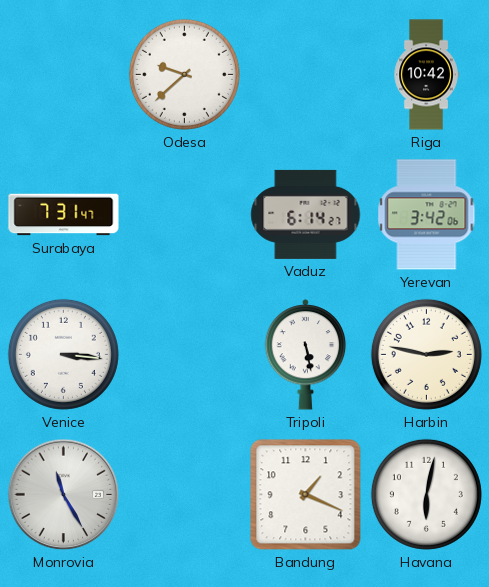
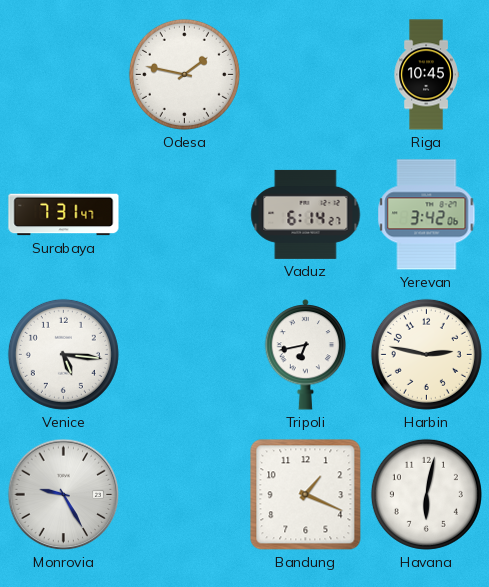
Odesa: 9:38 -> 1:47 (184, 74)
Riga: 10:42 -> 10:45 (426, 75)
Venice: 3:16 -> 5:16 (63, 354)
Tripoli: 5:28 -> 6:43 (306, 355)
Monrovia: 11:25 -> 9:25 (64, 495)
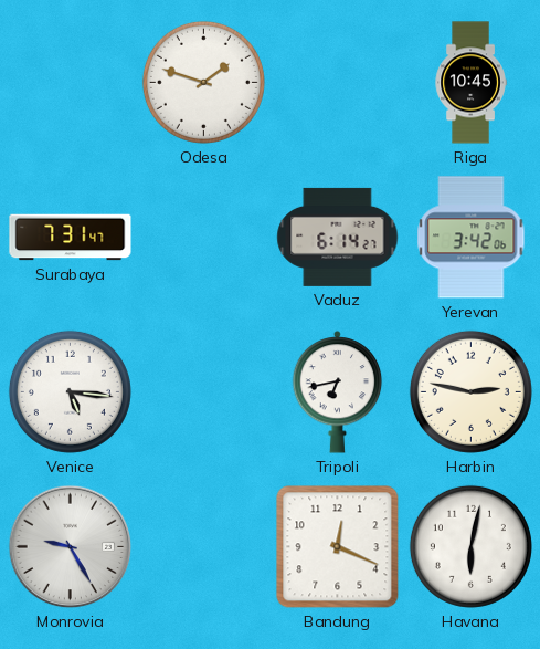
Odesa: 1:47 -> 1:48 (203, 82)
Bandung: 1:19 -> 12:19 (338, 547)
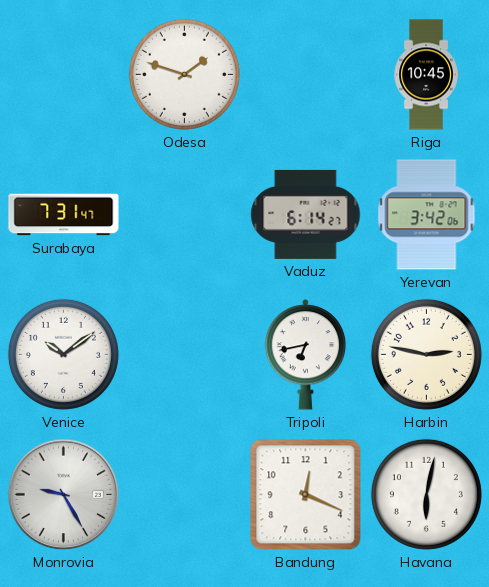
Venice: 5:16 -> 10:09 (63, 354)
